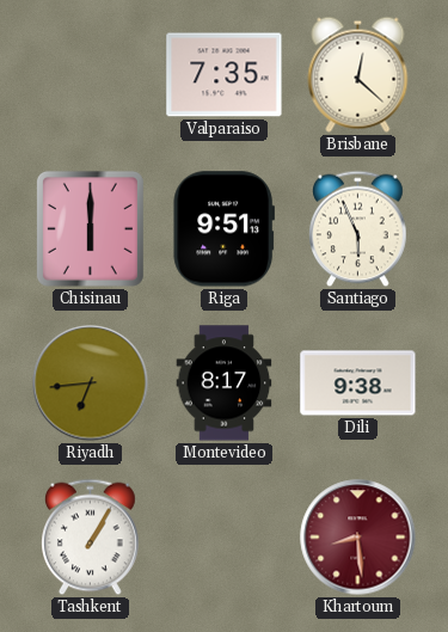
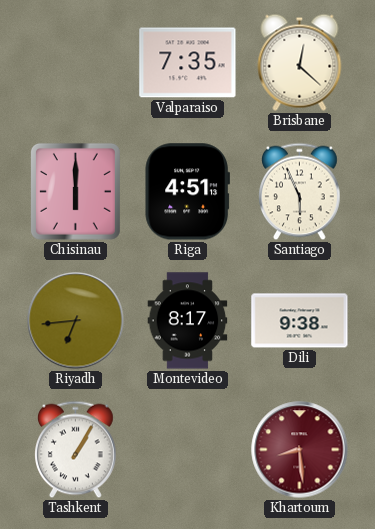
Riga: 9:51 -> 4:51 (187, 192)
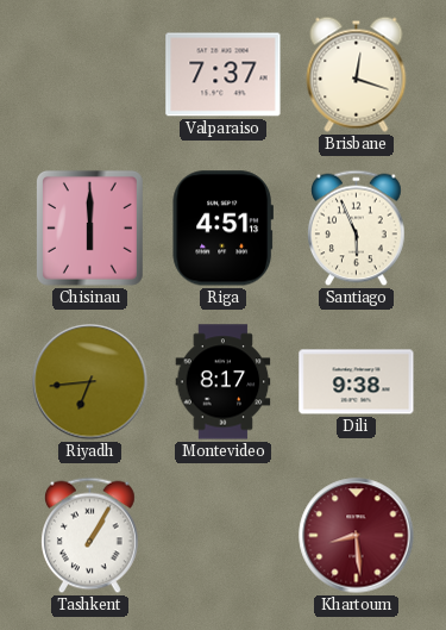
Valparaiso: 7:35 -> 7:37 (224, 75)
Brisbane: 12:22 -> 12:18 (357, 74)
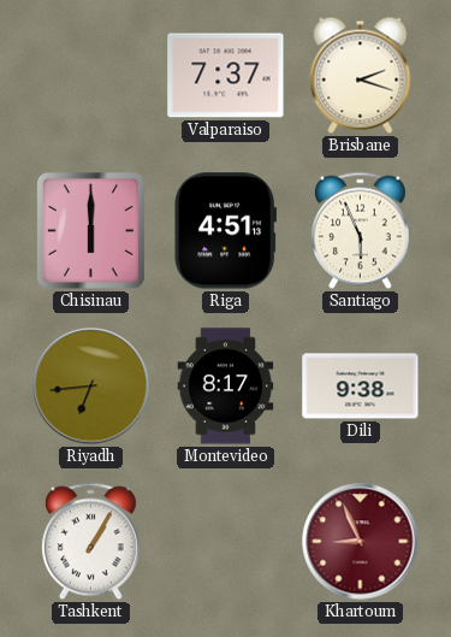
Brisbane: 12:18 -> 2:18 (361, 75)
Khartoum: 8:29 -> 8:56 (361, 542)
